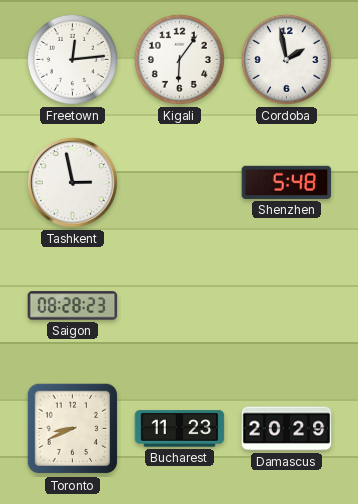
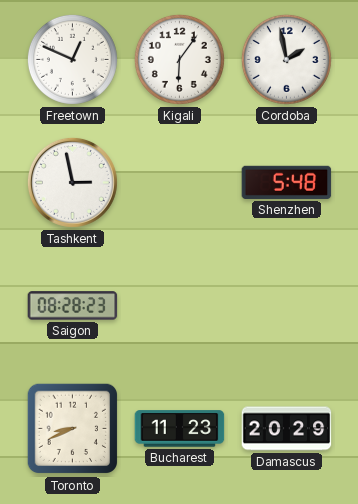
Freetown: 12:14 -> 12:49 (72, 59)
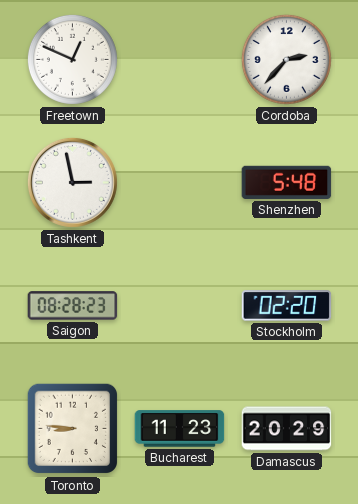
Kigali: 6:06 -> none (179, 59)
Cordoba: 1:58 -> 2:37 (286, 59)
Stockholm: none -> 02:20 (287, 306)
Toronto: 8:41 -> 8:46 (73, 429)
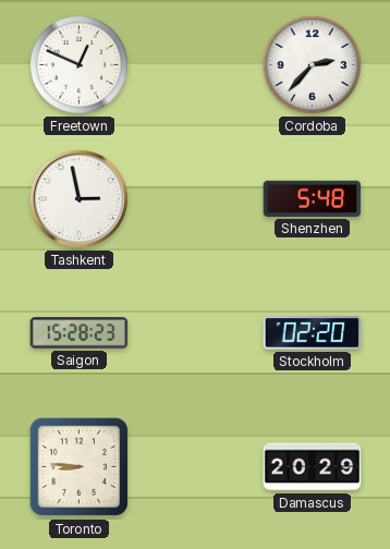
Saigon: 08:28 -> 15:28 (80, 333)
Bucharest: 11:23 -> none (180, 429)
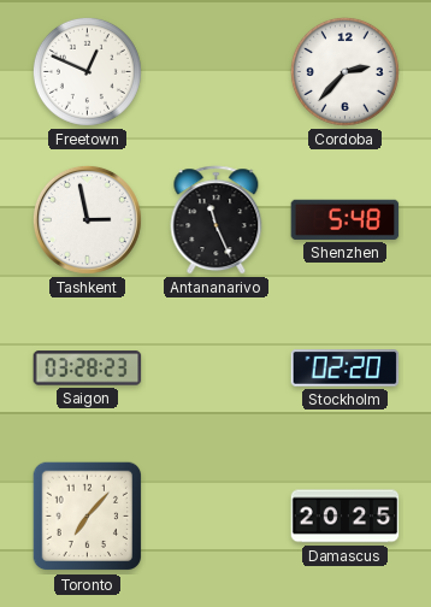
Antananarivo: none -> 11:26 (217, 220)
Saigon: 15:28 -> 03:28 (88, 369)
Toronto: 8:46 -> 7:07 (88, 517)
Damascus: 20:29 -> 20:25 (346, 517)
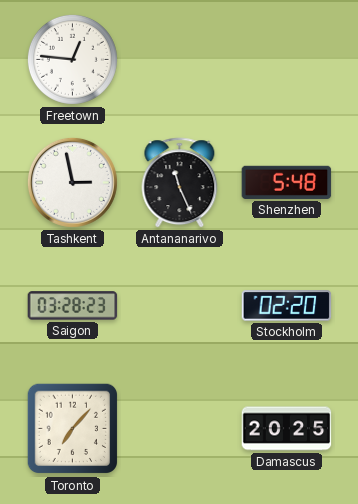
Freetown: 12:49 -> 12:46 (72, 59)
Cordoba: 2:37 -> none (344, 71)
